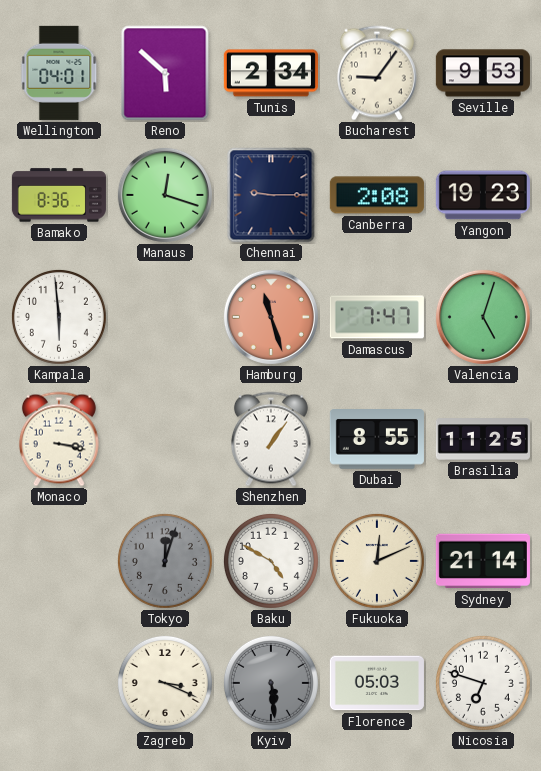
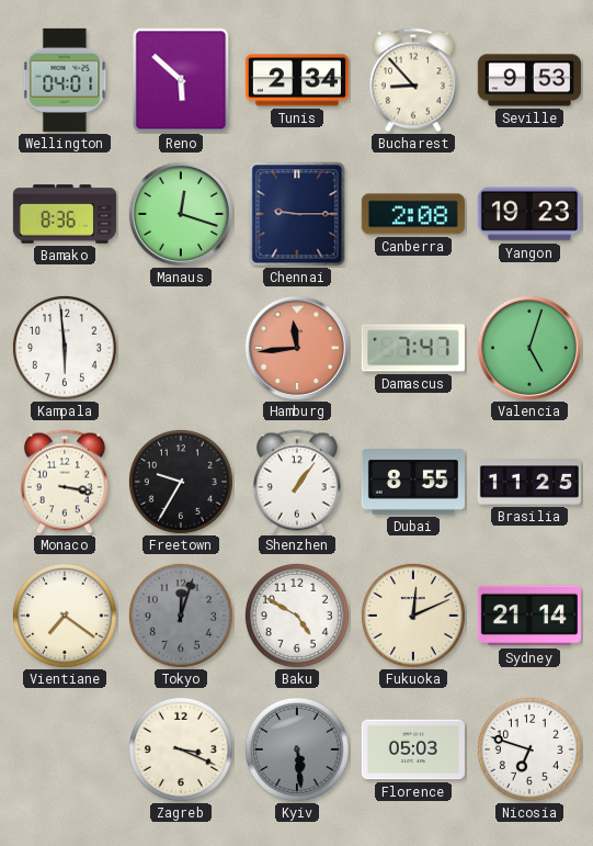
Bucharest: 9:06 -> 8:53 (413, 80)
Hamburg: 11:27 -> 11:44 (297, 348)
Freetown: none -> 9:35 (181, 482)
Vientiane: none -> 7:21 (65, 616)
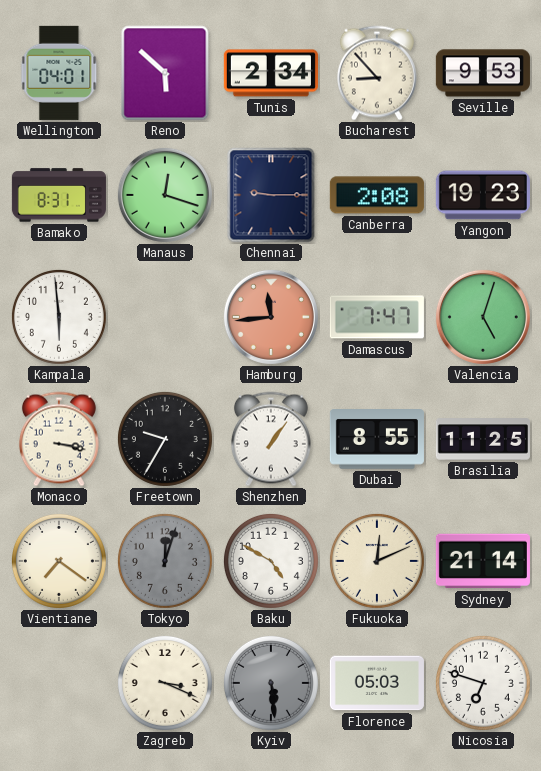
Bamako: 8:36 -> 8:31 (59, 195)
